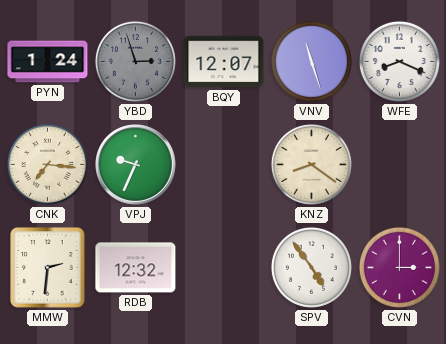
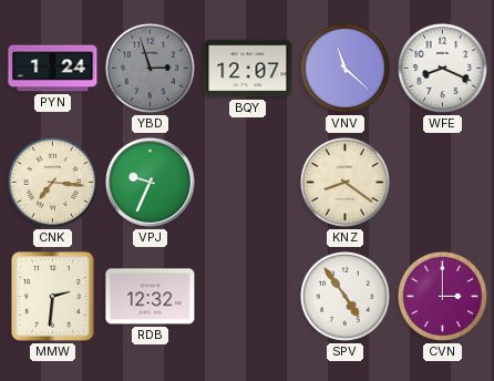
VNV: 11:27 -> 11:22 (344, 68)
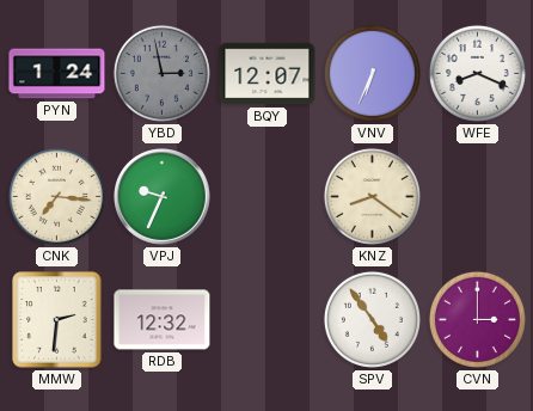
YBD: 2:57 -> 2:58 (161, 73)
VNV: 11:22 -> 6:34 (372, 73)
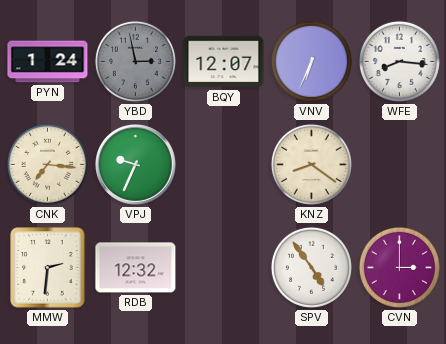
WFE: 8:19 -> 8:16 (399, 61)
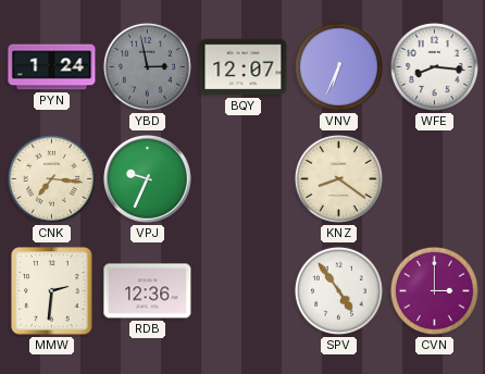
RDB: 12:32 -> 12:36 (148, 291)
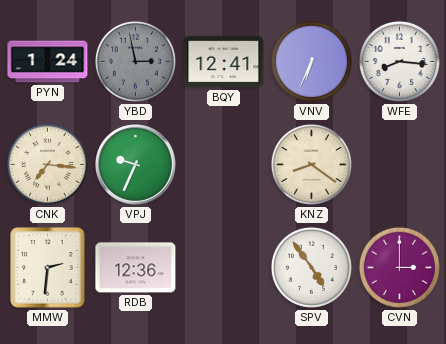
BQY: 12:07 -> 12:41 (224, 62)
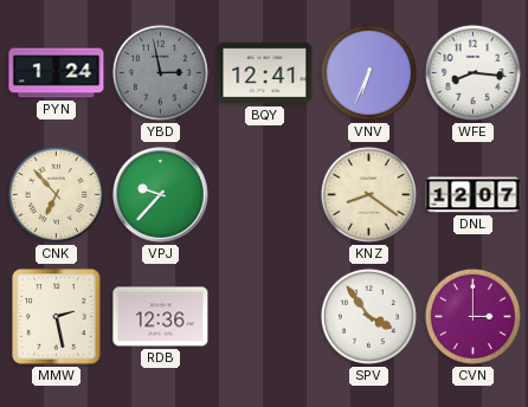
CNK: 7:16 -> 6:53 (56, 194)
VPJ: 9:34 -> 9:37 (161, 195)
DNL: none -> 12:07 (474, 195)
MMW: 2:31 -> 2:28 (57, 317)
SPV: 4:54 -> 3:54 (368, 316)
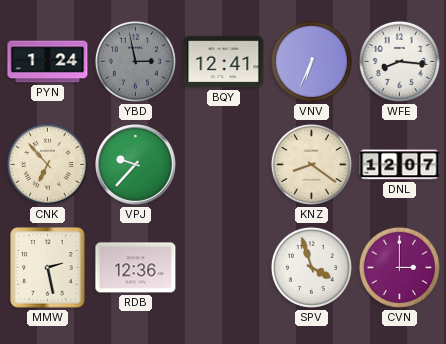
SPV: 3:54 -> 3:57 (311, 267)
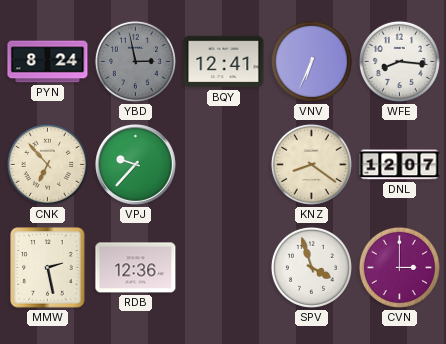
PYN: 1:24 -> 8:24 (48, 62)
